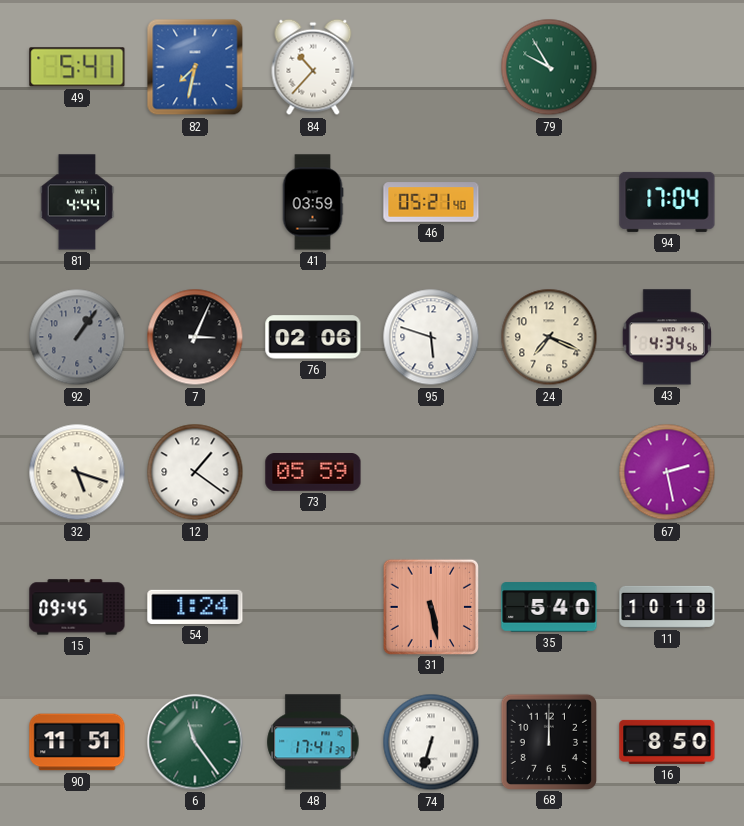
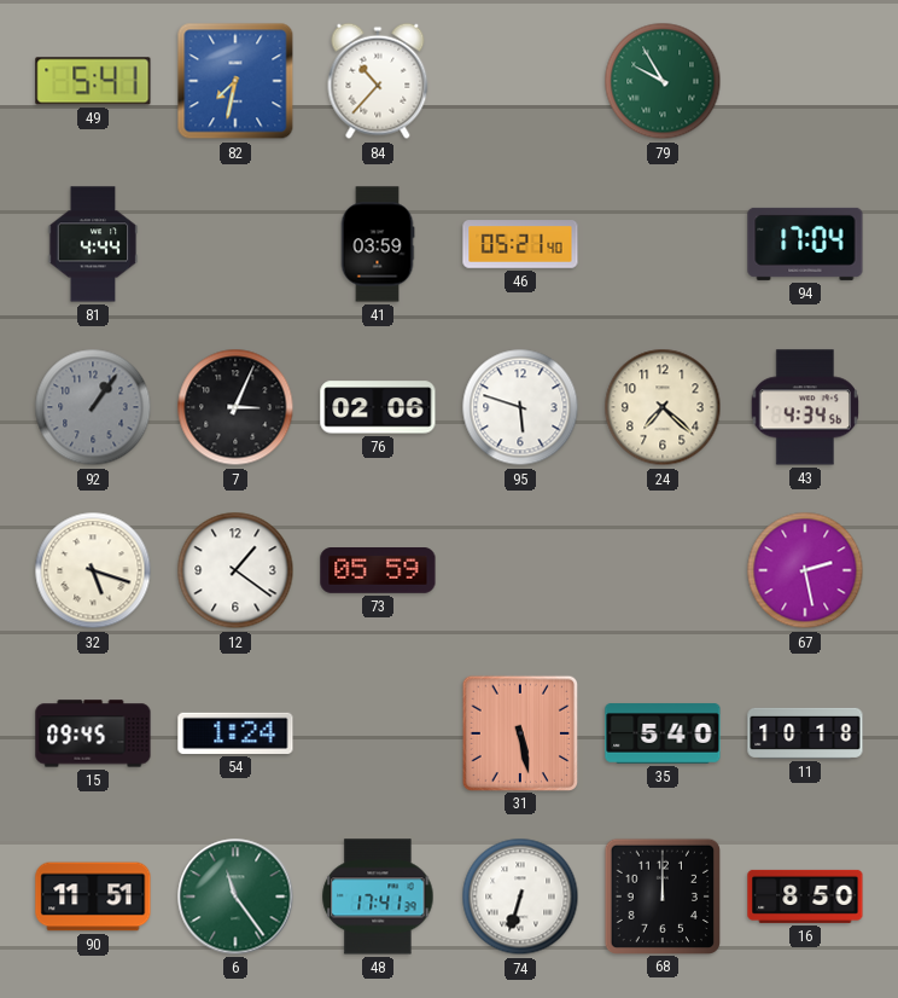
24: 7:19 -> 7:22 (663, 407)
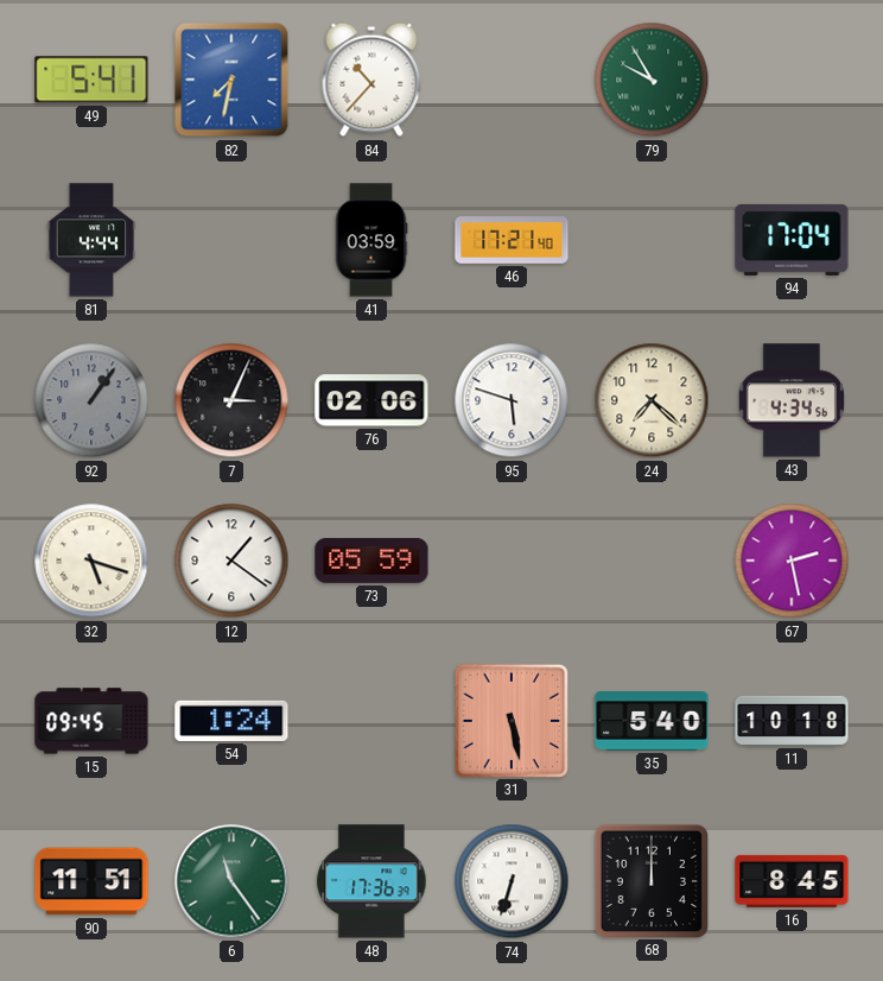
46: 05:21 -> 17:21 (512, 240)
48: 17:41 -> 17:36 (371, 881)
16: 8:50 -> 8:45 (792, 881)
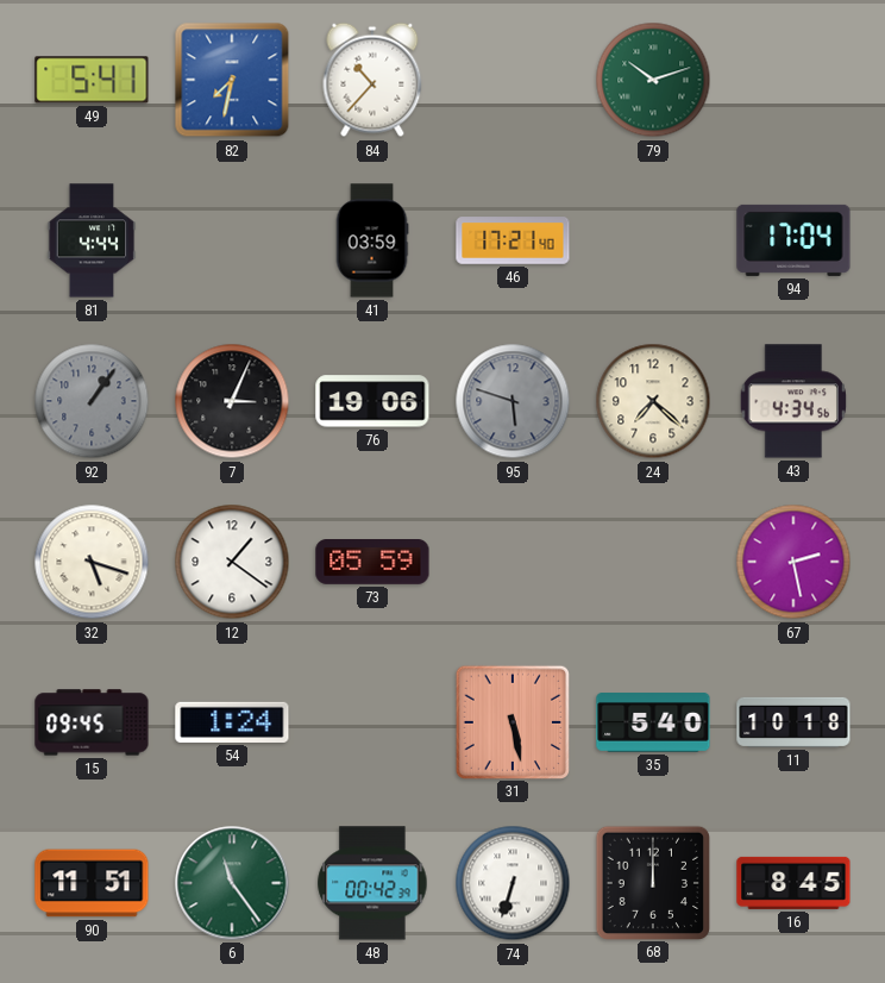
79: 9:55 -> 10:12 (653, 80)
76: 02:06 -> 19:06 (372, 401)
95 dial: white -> grey (513, 401)
48: 17:36 -> 00:42 (372, 883)
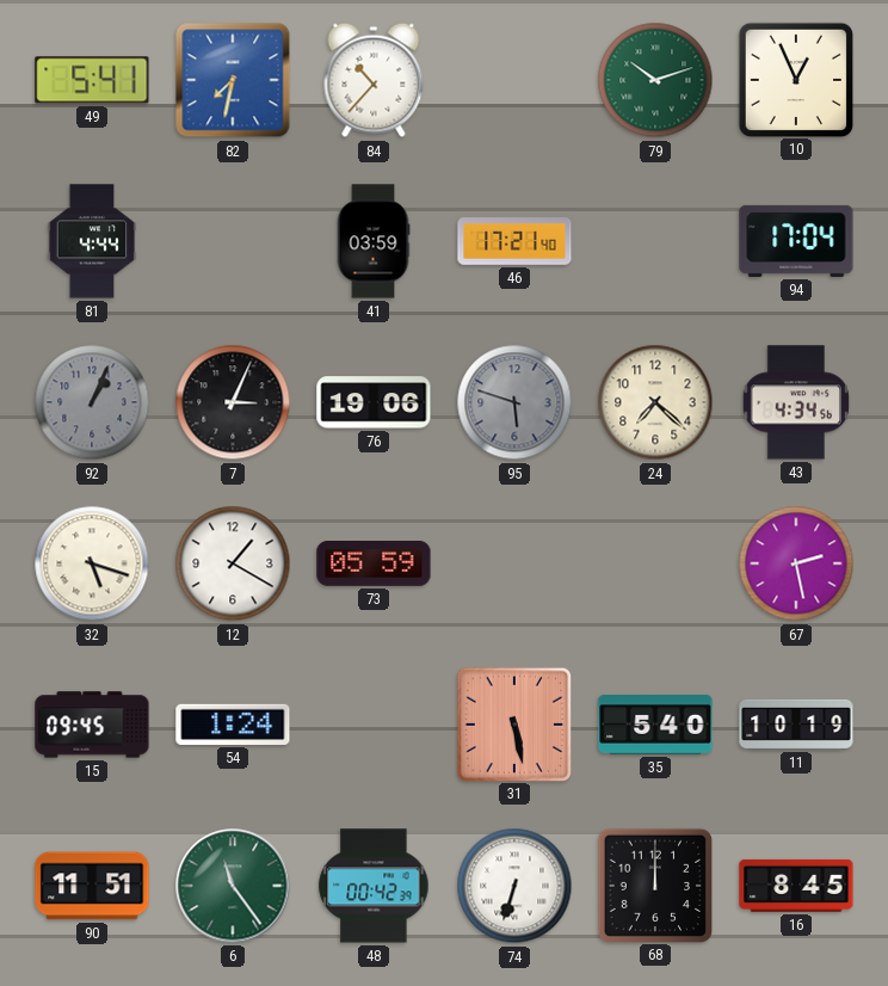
10: none -> 12:56 (795, 79)
92: 1:06 -> 1:04 (92, 402)
12: 1:21 -> 1:20 (233, 563)
11: 10:18 -> 10:19 (796, 725)
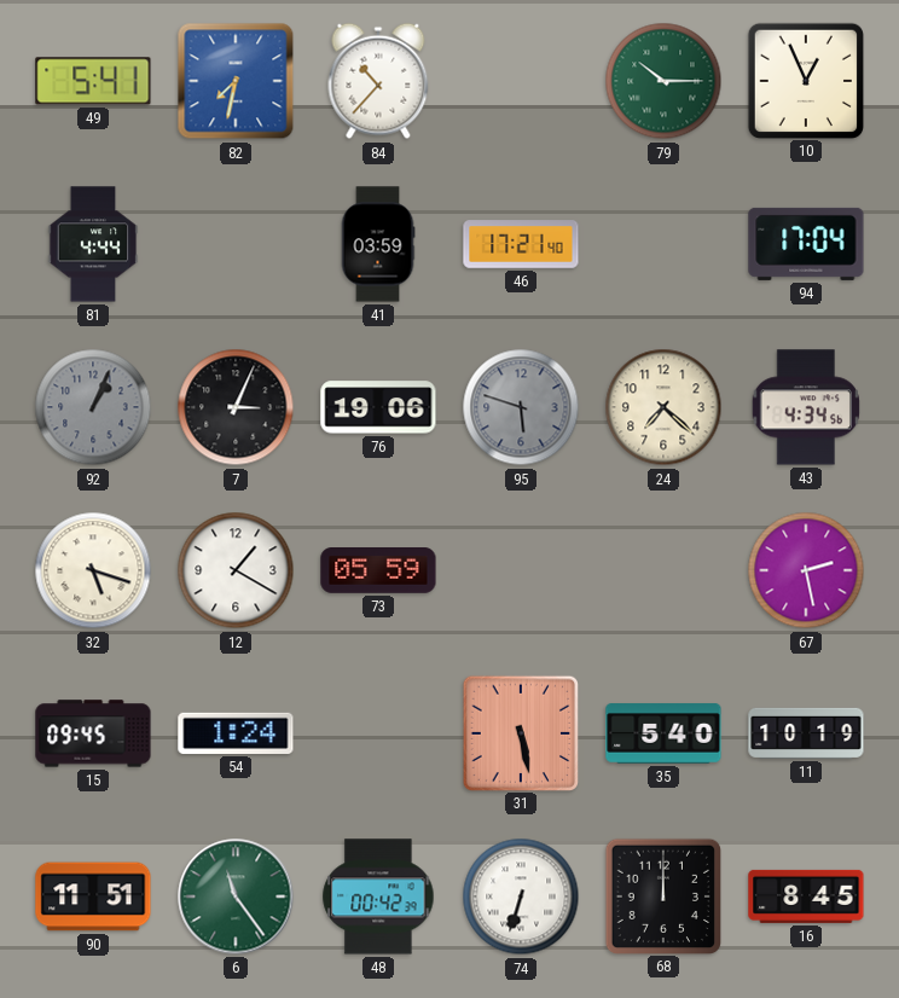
79: 10:12 -> 10:15 (663, 81)
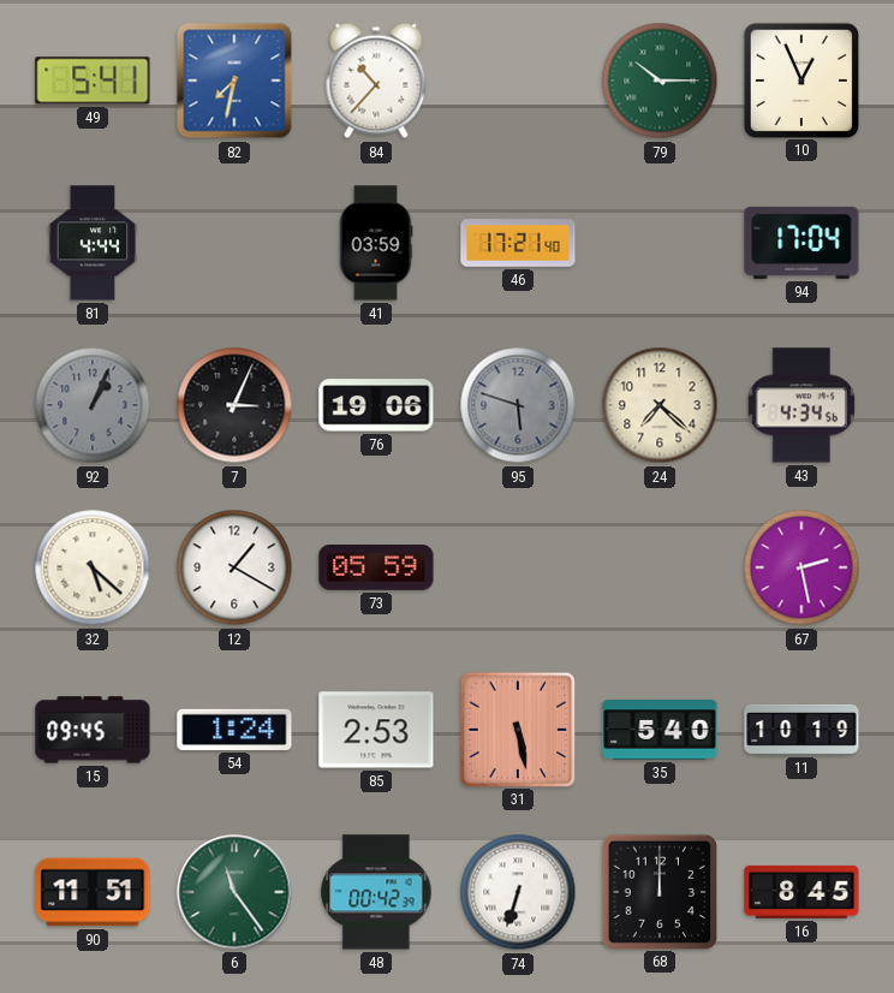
32: 5:18 -> 5:22 (93, 567)
85: none -> 2:53 (376, 730)
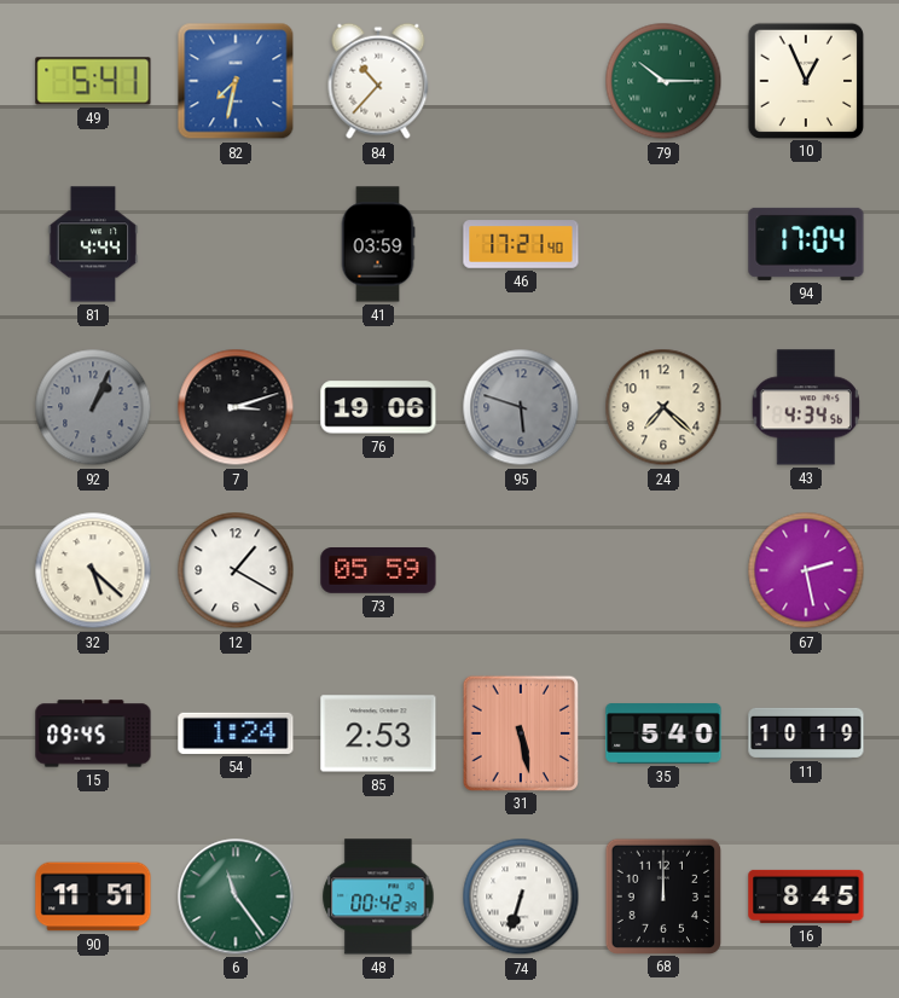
7: 3:04 -> 3:12 (236, 407)
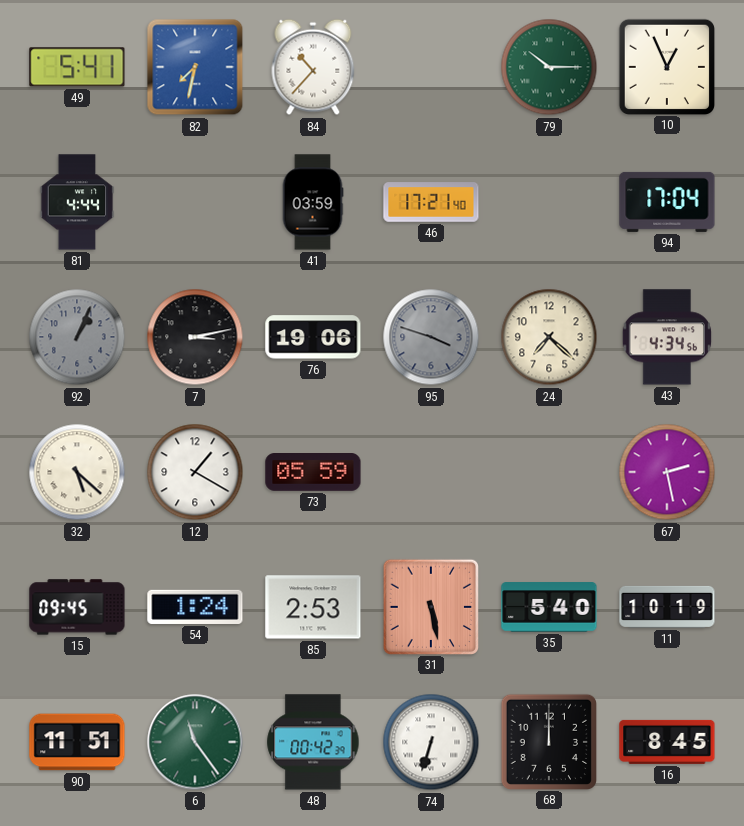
7: 3:12 -> 3:13 (195, 337)
95: 5:48 -> 3:48 (431, 337)
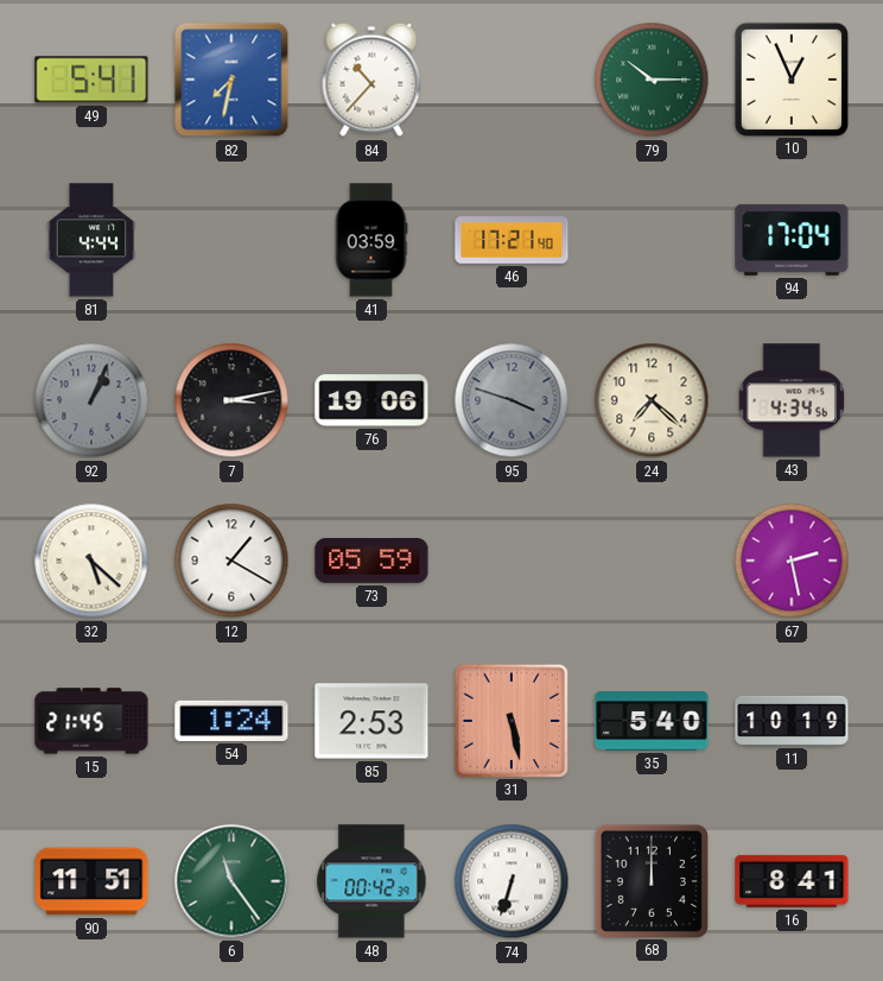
15: 09:45 -> 21:45 (91, 721)
16: 8:45 -> 8:41 (792, 881)
